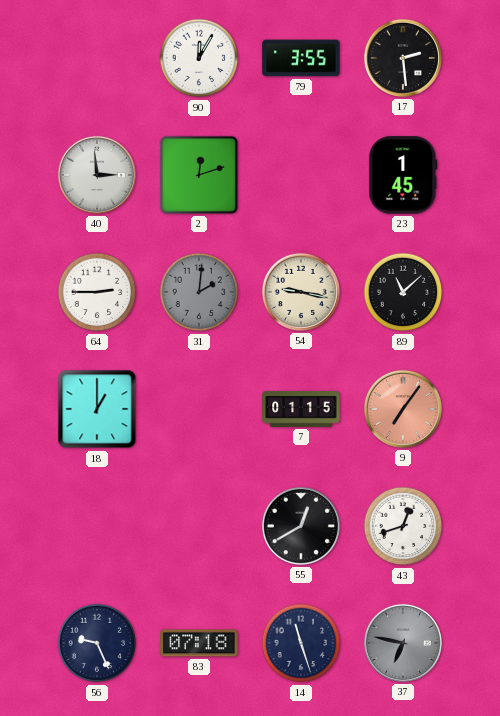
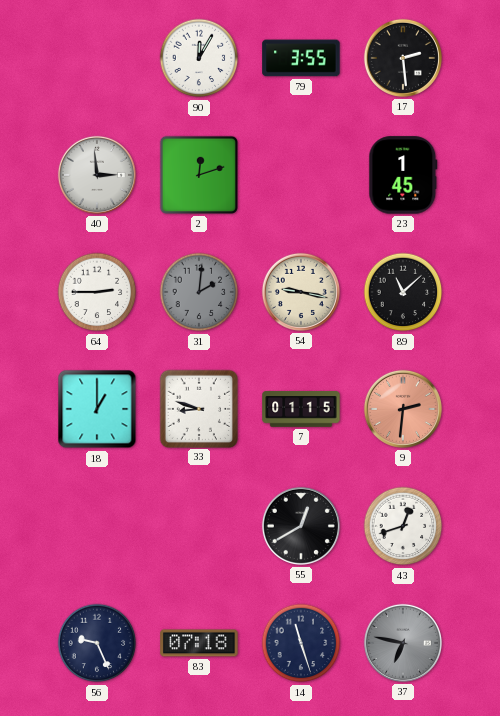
33: none -> 8:48 (198, 408)
9: 7:06 -> 2:31 (403, 409)
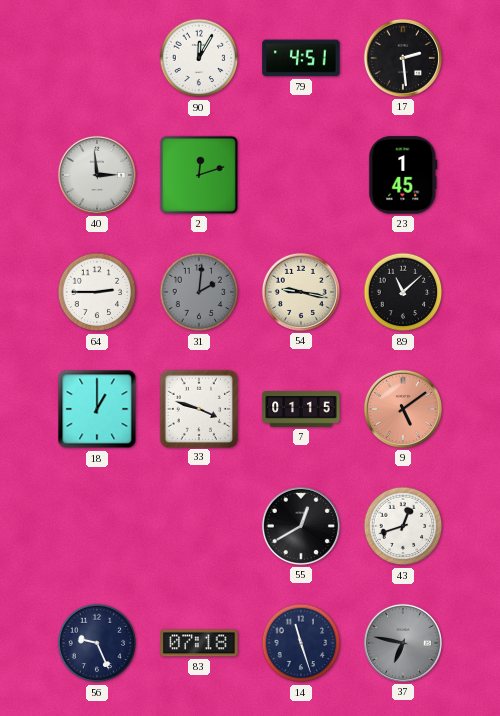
79: 3:55 -> 4:51 (301, 58)
33: 8:48 -> 3:48 (198, 408)
9: 2:31 -> 5:09 (403, 409)
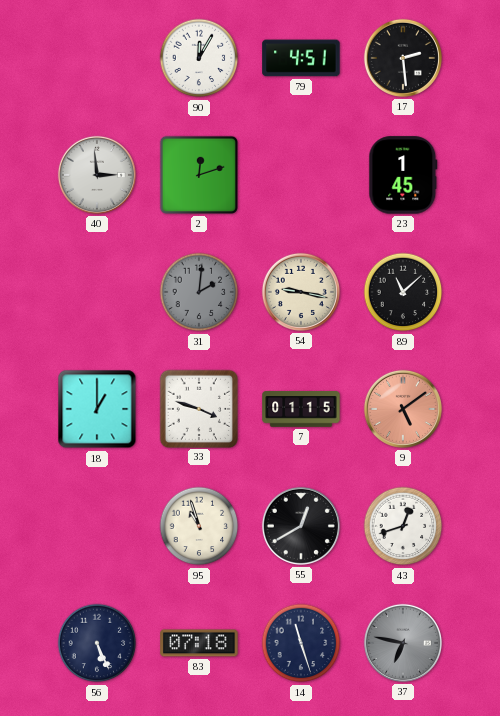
64: 2:45 -> none (97, 292)
95: none -> 10:57 (199, 526)
56: 9:26 -> 5:26 (97, 643)
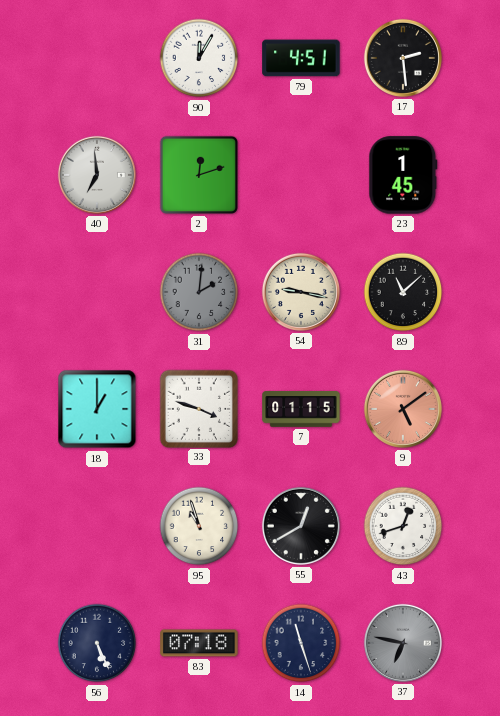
40: 2:59 -> 6:59 (97, 175)
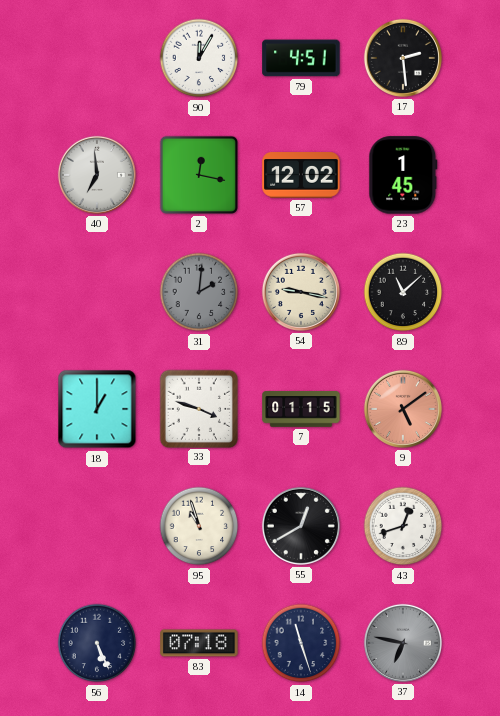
2: 12:12 -> 12:17 (199, 175)
57: none -> 12:02 (301, 175)
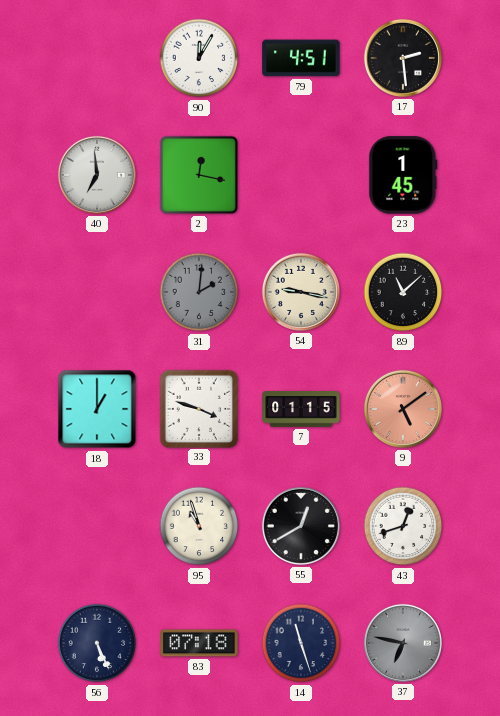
57: 12:02 -> none (301, 175)
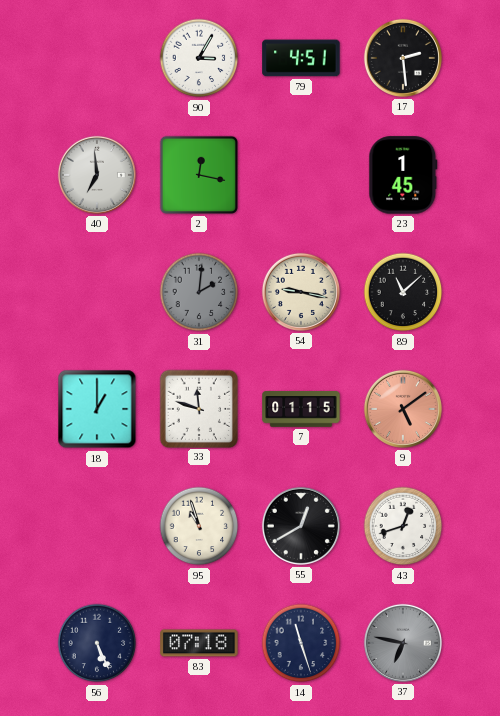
90: 12:05 -> 3:05 (199, 58)
33: 3:48 -> 11:48 (198, 408)
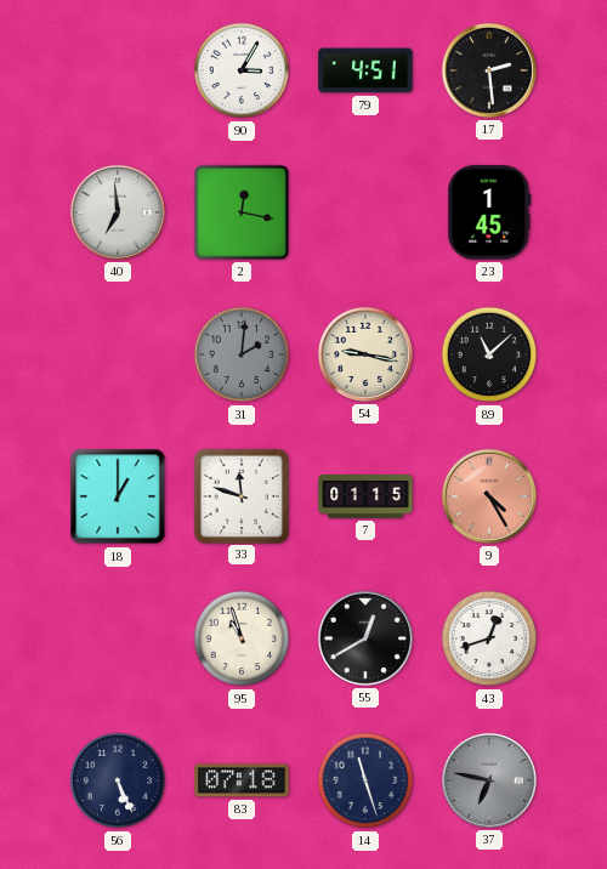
9: 5:09 -> 4:25 (489, 496)
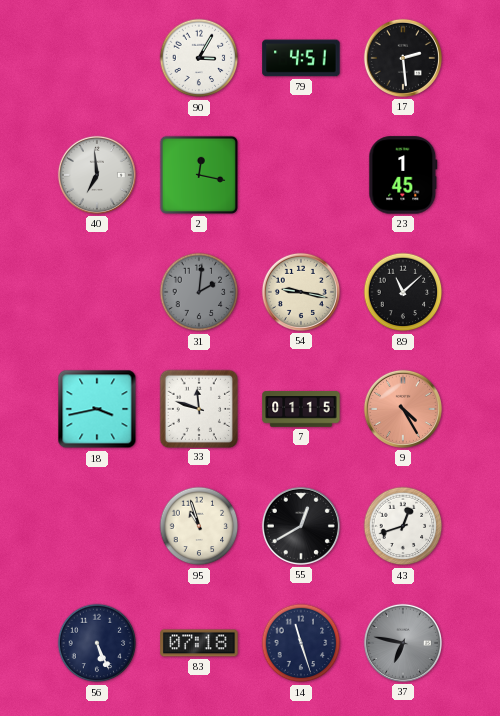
18: 1:00 -> 3:43 (97, 409)
